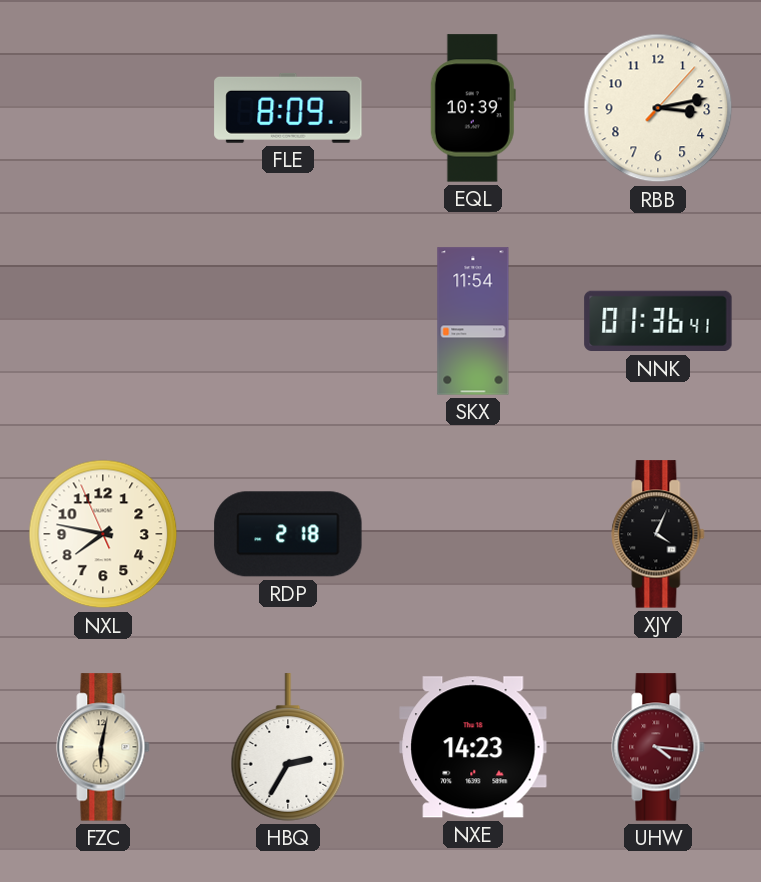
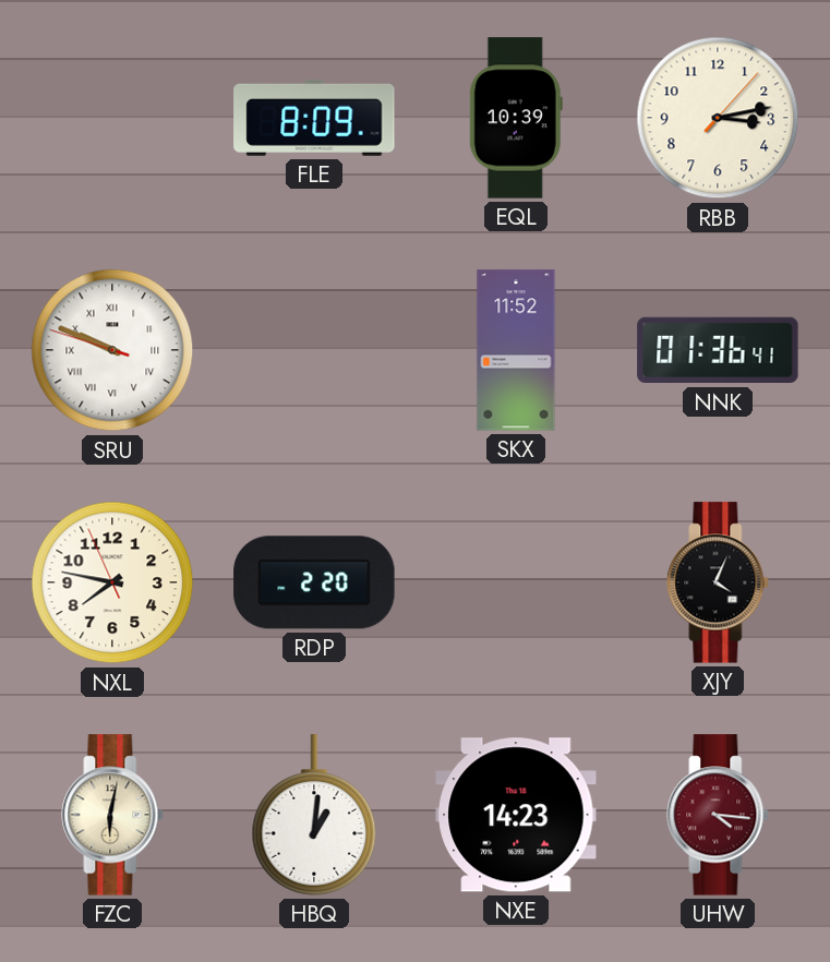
SRU: none -> 9:48 (112, 350)
SKX: 11:54 -> 11:52 (516, 350)
RDP: 2:18 -> 2:20 (314, 582)
HBQ: 2:35 -> 1:01 (314, 815)
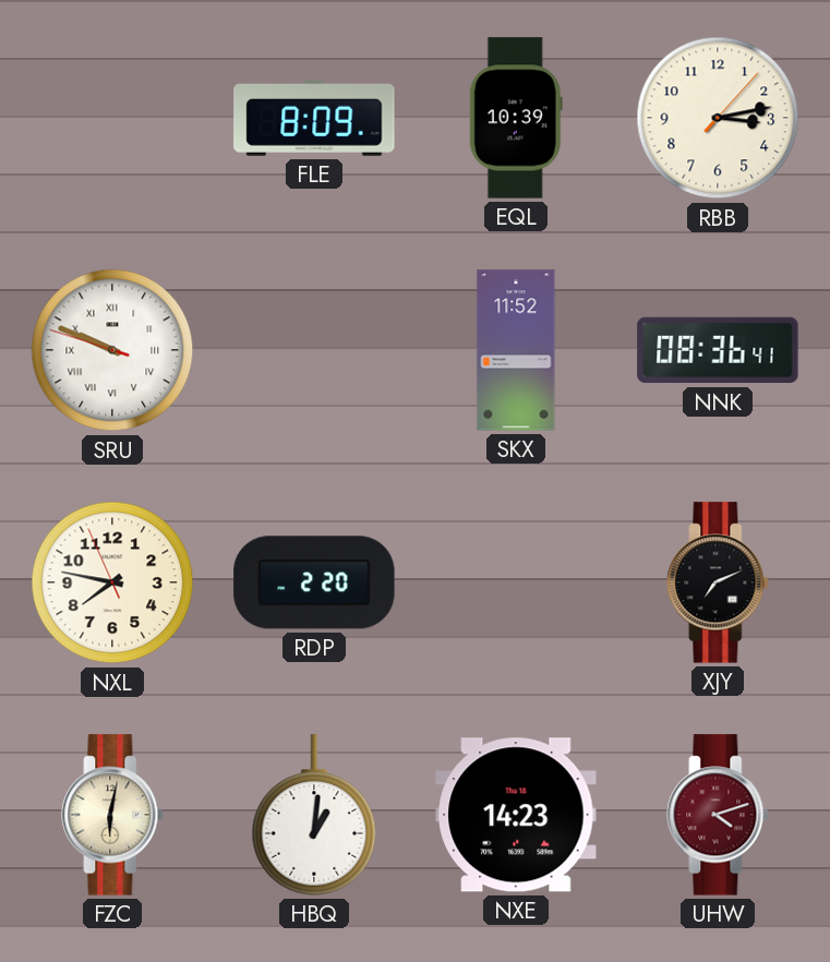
NNK: 01:36 -> 08:36 (718, 350)
XJY: 4:04 -> 7:11 (718, 582)
UHW: 4:16 -> 4:12 (718, 815)
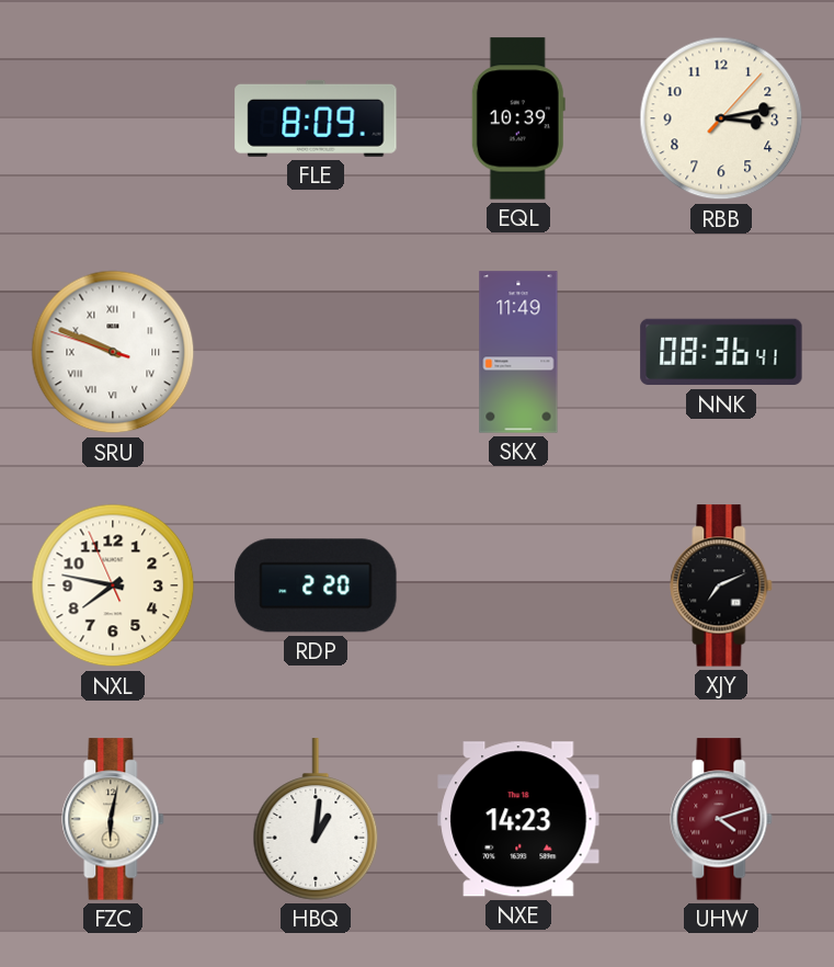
SKX: 11:52 -> 11:49 (518, 352)
